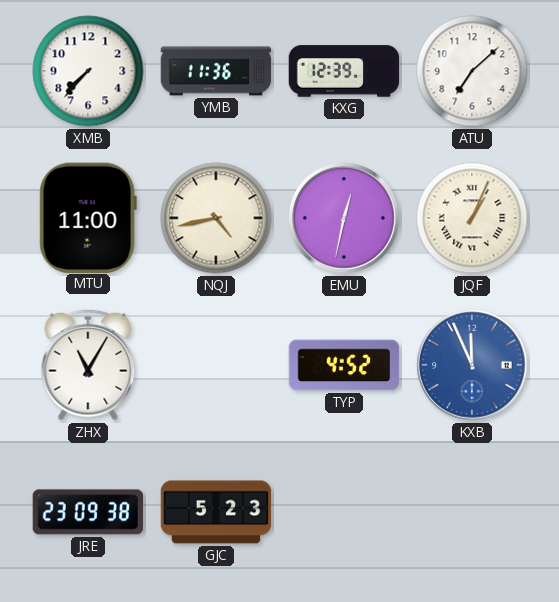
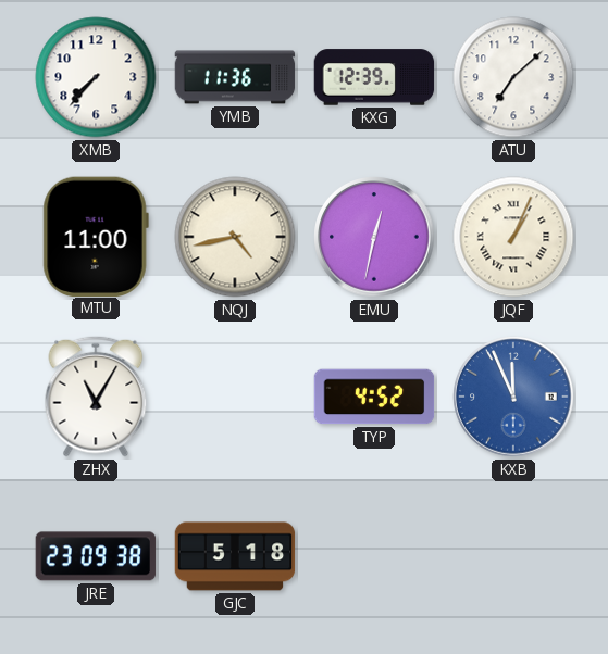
GJC: 5:23 -> 5:18 (235, 556)
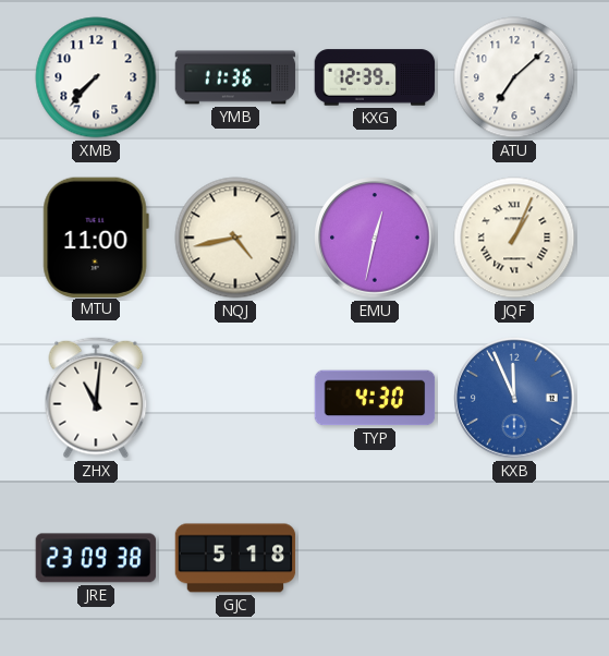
ZHX: 11:05 -> 11:01 (96, 398)
TYP: 4:52 -> 4:30 (375, 398)
